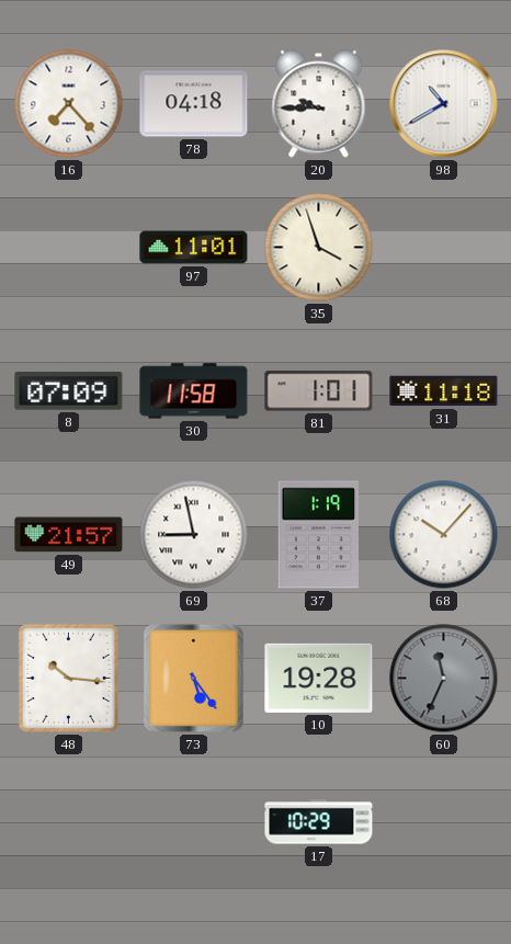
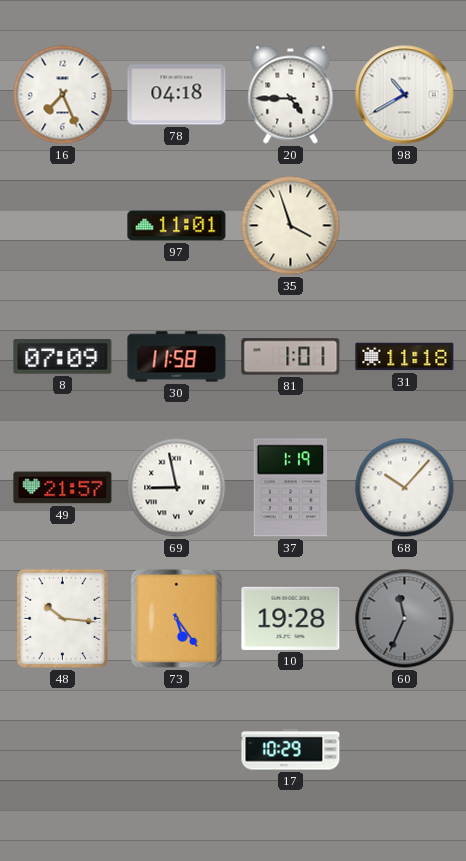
16: 7:23 -> 7:26 (63, 95)
20: 9:45 -> 4:45 (291, 95)
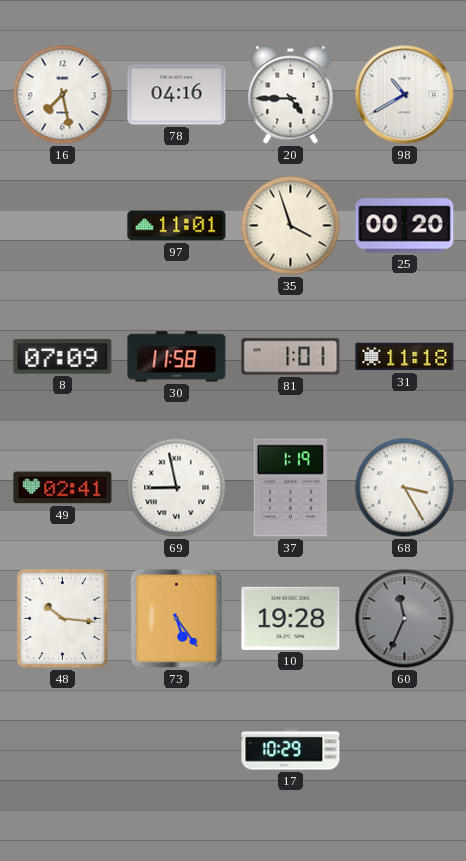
16: 7:26 -> 7:28 (63, 95)
78: 04:18 -> 04:16 (177, 95)
25: none -> 00:20 (405, 226)
49: 21:57 -> 02:41 (63, 488)
68: 10:07 -> 3:25 (405, 488)
